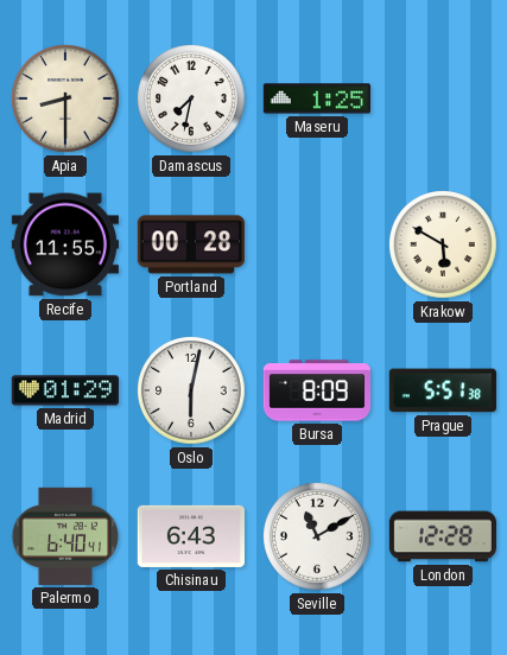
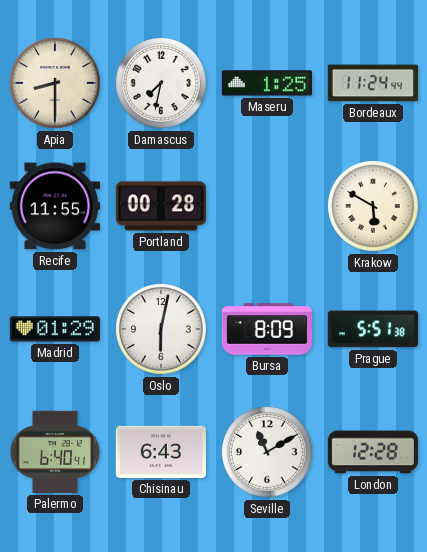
Bordeaux: none -> 11:24 (373, 83)
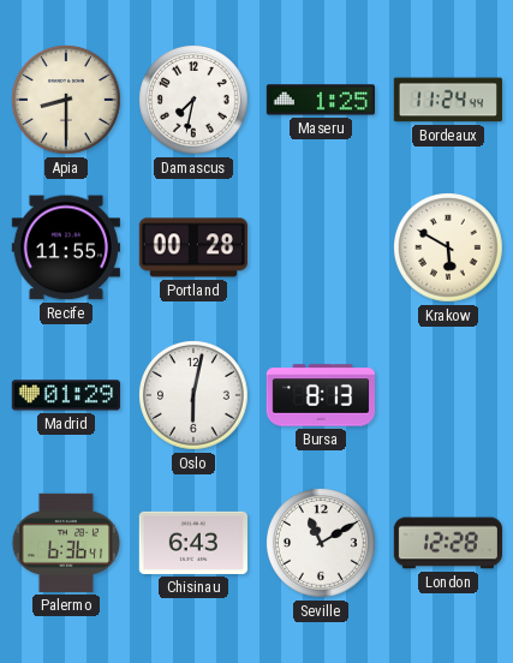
Bursa: 8:09 -> 8:13 (320, 395)
Prague: 5:51 -> none (373, 329)
Palermo: 6:40 -> 6:36 (66, 543)
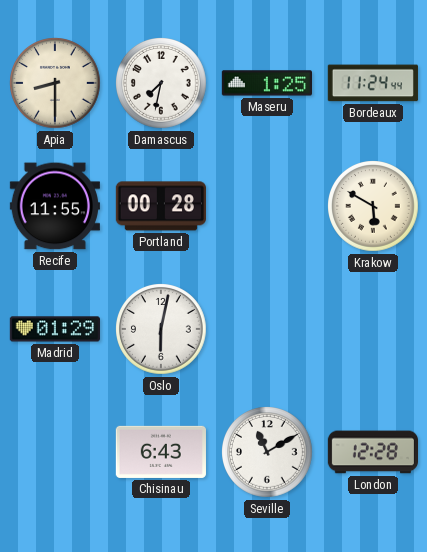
Bursa: 8:13 -> none (320, 395)
Palermo: 6:36 -> none (66, 543)
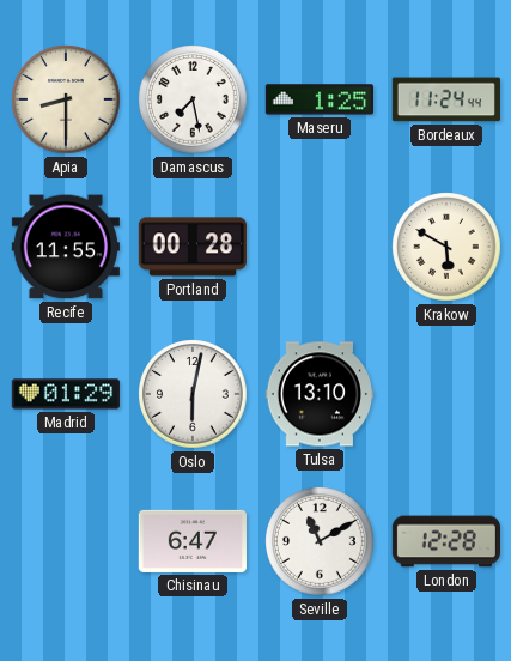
Damascus: 7:32 -> 7:28 (194, 101)
Tulsa: none -> 13:10 (318, 394)
Chisinau: 6:43 -> 6:47 (191, 541)
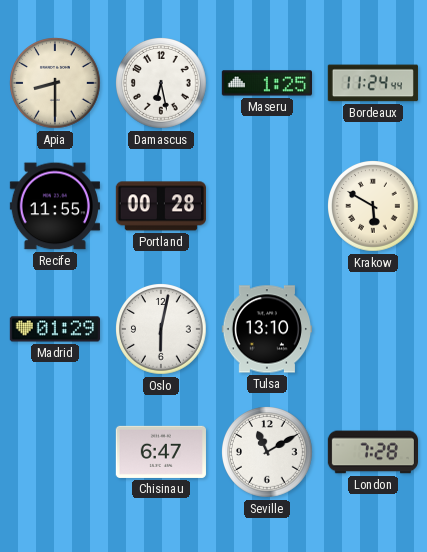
Damascus: 7:28 -> 6:28 (162, 84)
London: 12:28 -> 7:28 (372, 452)
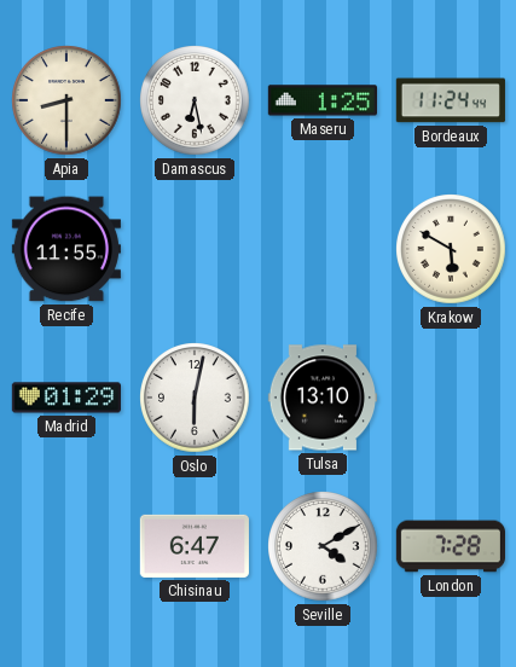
Portland: 00:28 -> none (161, 206)
Seville: 11:10 -> 4:10 (324, 547)
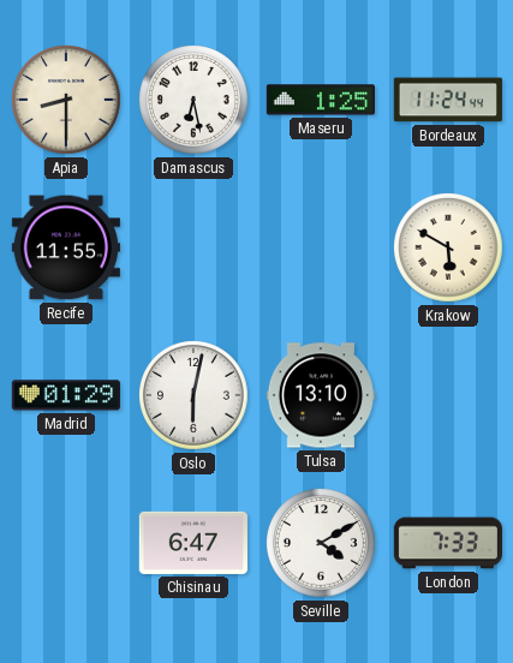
London: 7:28 -> 7:33 (447, 543)
